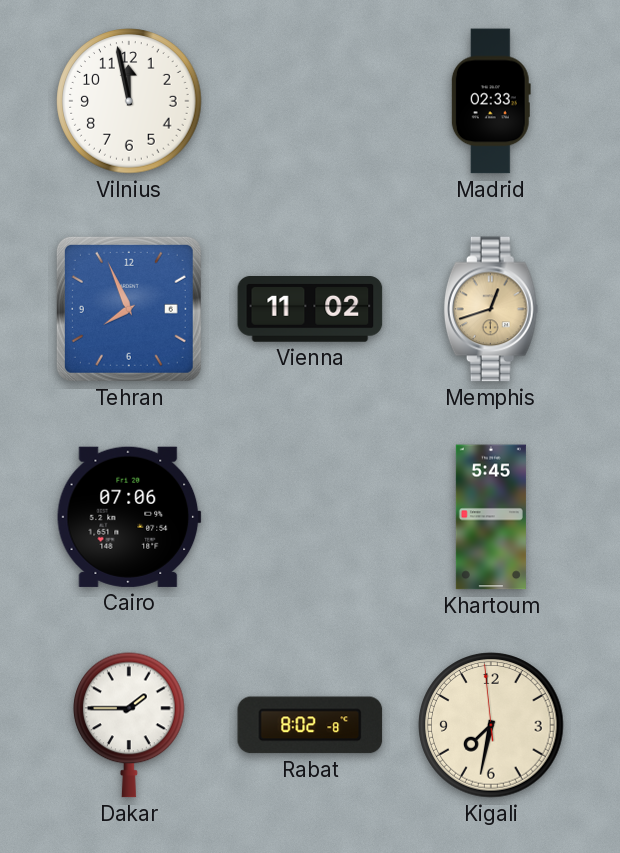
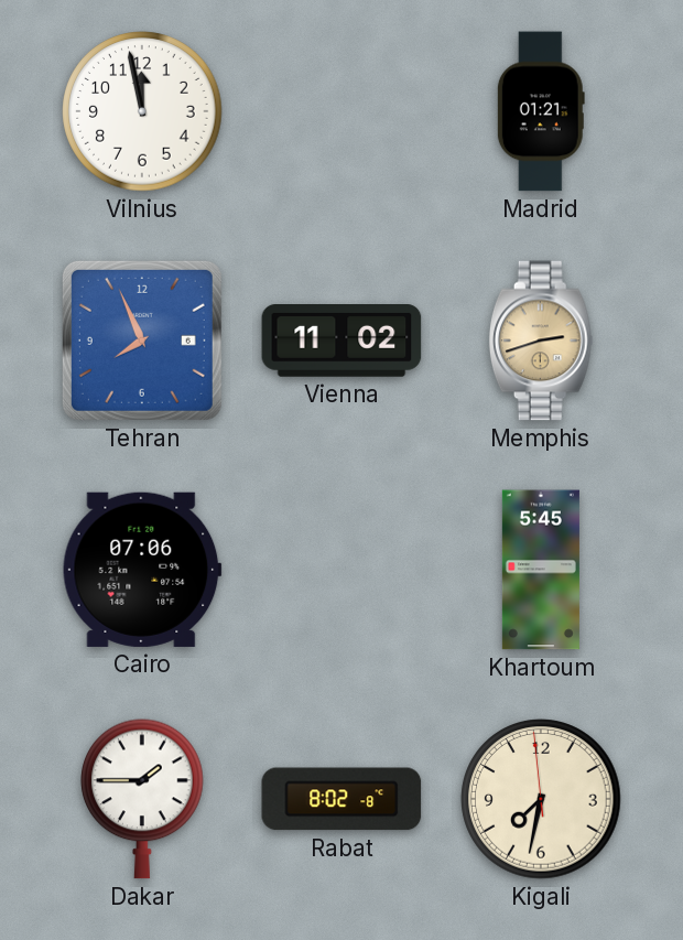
Madrid: 02:33 -> 01:21 (541, 111)
Memphis: 12:42 -> 2:42 (541, 341)
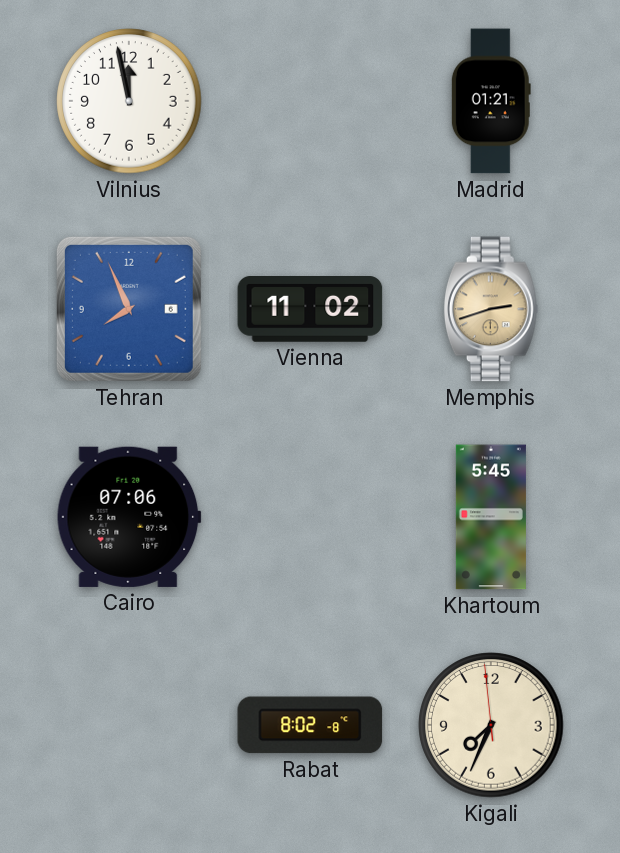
Dakar: 1:45 -> none (143, 799)
Kigali: 7:31 -> 7:33 (491, 725)
